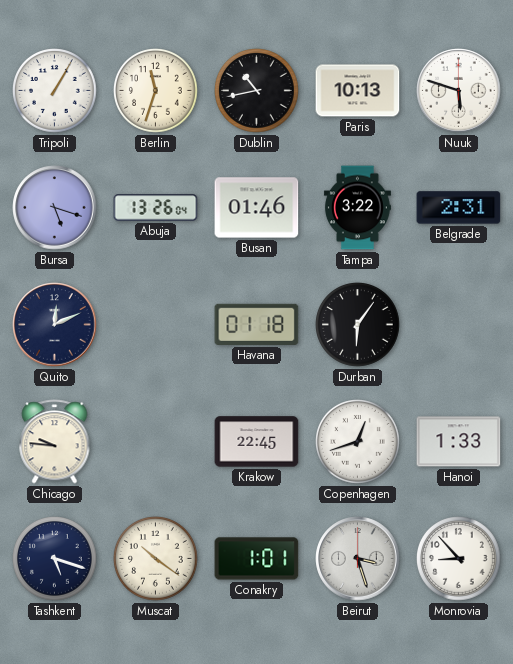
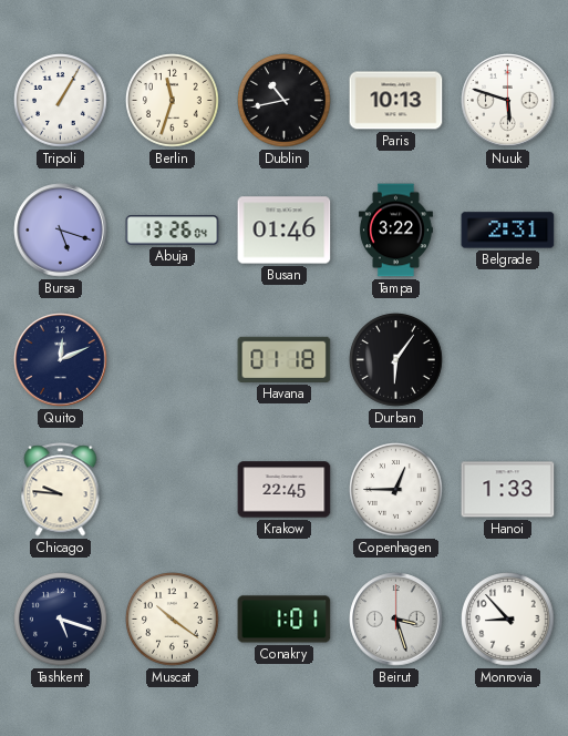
Copenhagen: 12:42 -> 12:45 (396, 490)
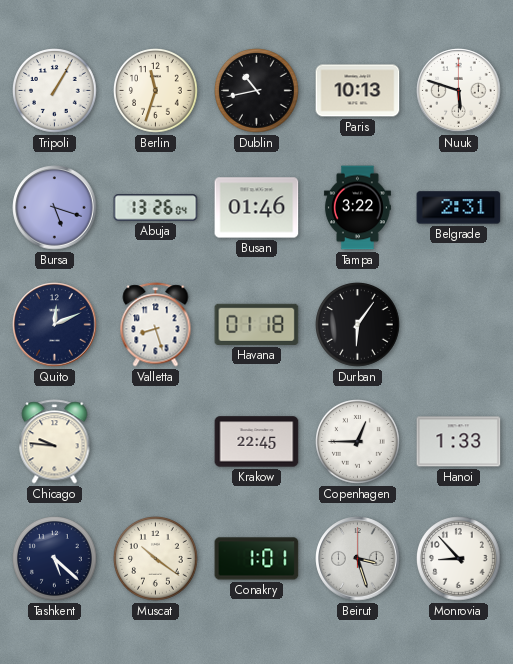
Valletta: none -> 8:27 (156, 325)
Tashkent: 5:18 -> 5:22 (55, 559)
